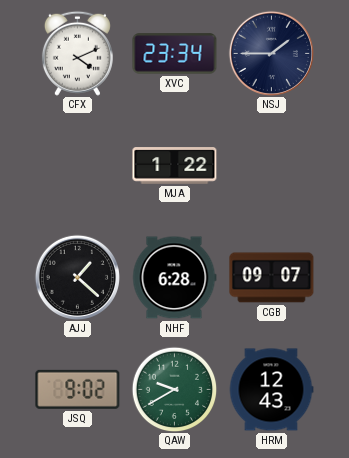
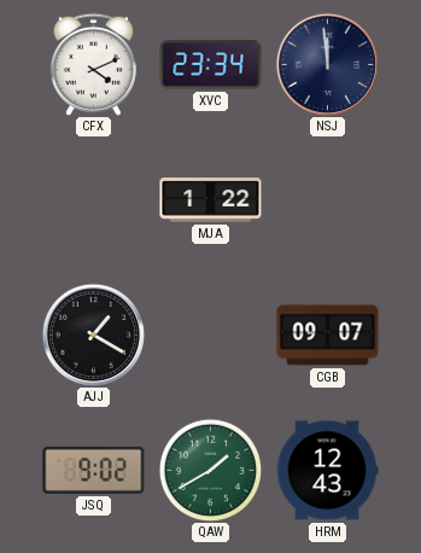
NSJ: 1:45 -> 11:59 (327, 64)
AJJ: 1:22 -> 1:20 (93, 334)
NHF: 6:28 -> none (175, 278)
QAW: 9:40 -> 1:40 (210, 470)
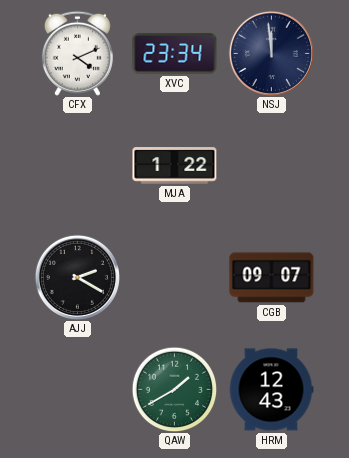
AJJ: 1:20 -> 2:20 (77, 277)
JSQ: 9:02 -> none (94, 470)
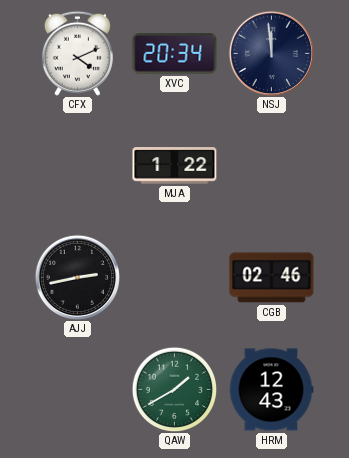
XVC: 23:34 -> 20:34 (175, 54)
AJJ: 2:20 -> 2:43 (77, 277)
CGB: 09:07 -> 02:46 (272, 278)
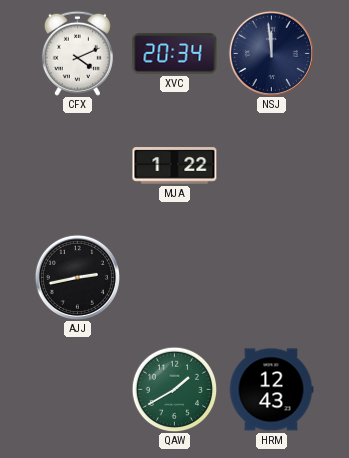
CGB: 02:46 -> none (272, 278)
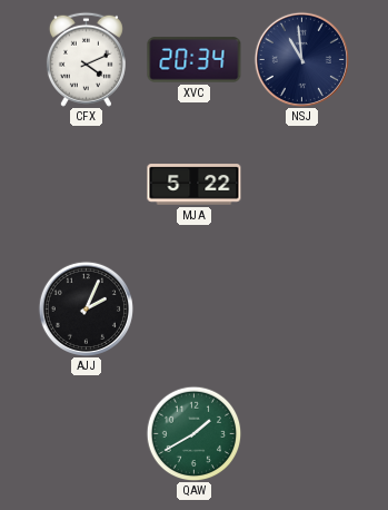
NSJ: 11:59 -> 10:59 (301, 59)
MJA: 1:22 -> 5:22 (195, 185)
AJJ: 2:43 -> 2:04 (86, 308)
HRM: 12:43 -> none (271, 390)
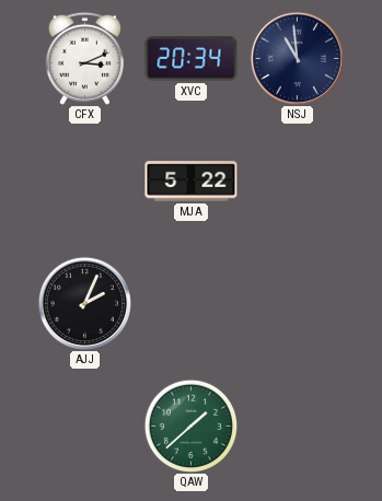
CFX: 4:11 -> 3:11 (84, 58)
QAW: 1:40 -> 1:38 (190, 426)
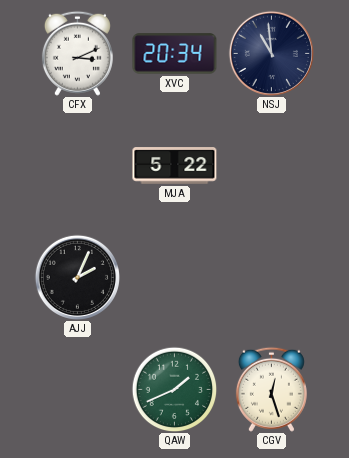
QAW: 1:38 -> 1:41 (174, 389)
CGV: none -> 12:27 (271, 389)
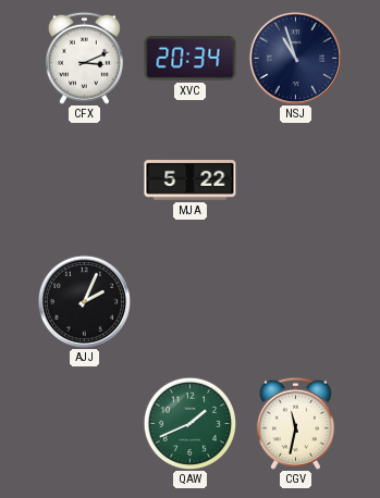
NSJ: 10:59 -> 10:57 (295, 58)
CGV: 12:27 -> 11:32 (295, 423)
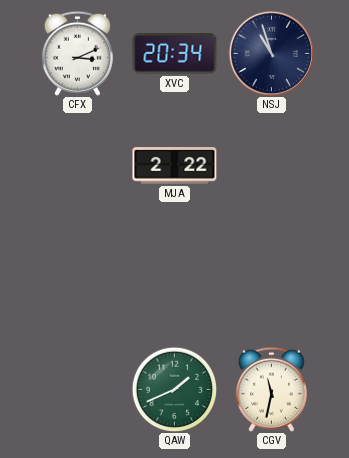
MJA: 5:22 -> 2:22 (175, 166)
AJJ: 2:04 -> none (84, 301)
